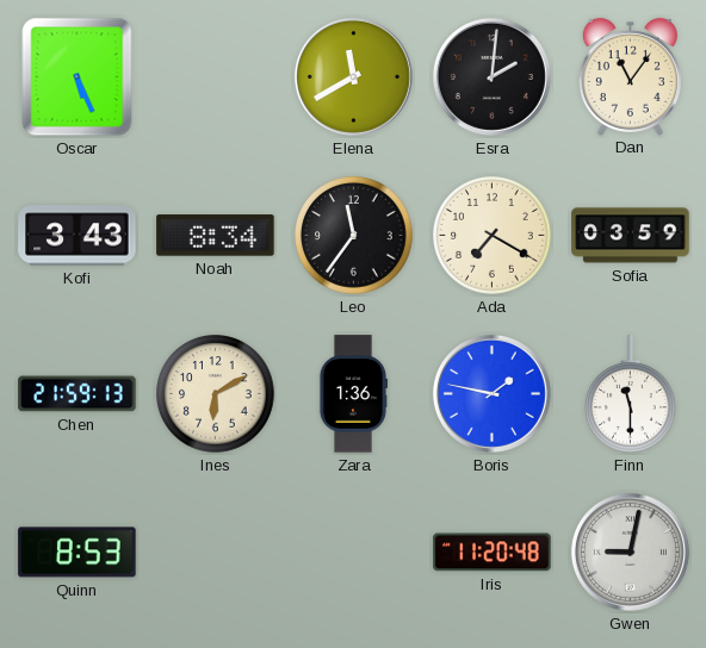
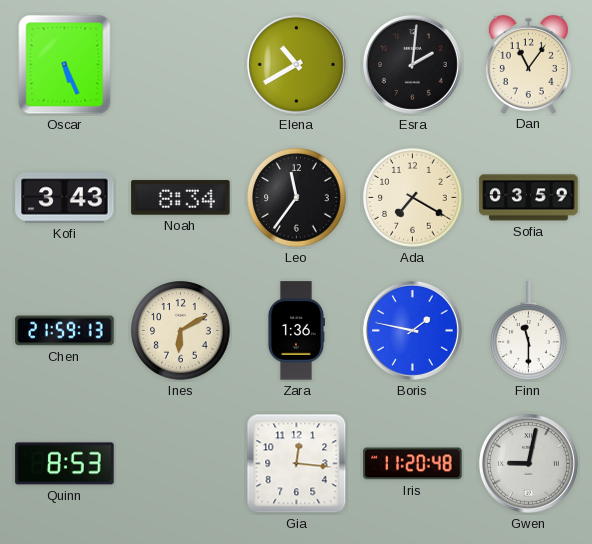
Elena: 11:40 -> 10:40 (296, 64)
Gia: none -> 12:16 (297, 464)
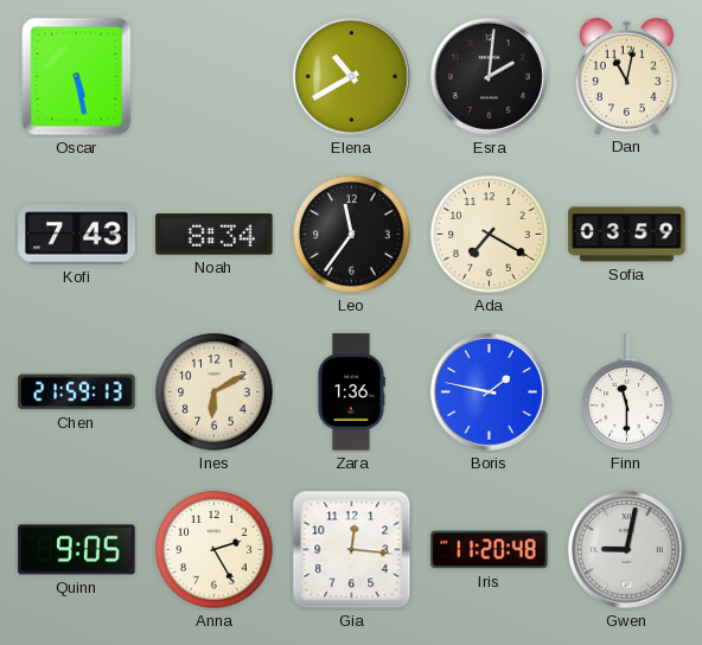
Oscar: 5:26 -> 5:28 (77, 77)
Dan: 11:06 -> 11:02 (626, 76)
Kofi: 3:43 -> 7:43 (77, 235)
Quinn: 8:53 -> 9:05 (77, 550)
Anna: none -> 2:25 (215, 550)
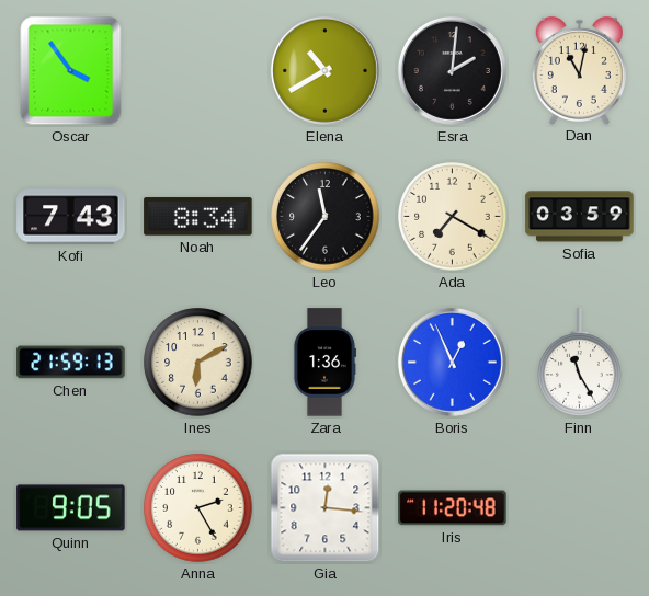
Oscar: 5:28 -> 3:54 (71, 71)
Boris: 1:47 -> 12:56 (452, 362)
Finn: 11:30 -> 11:25 (580, 363)
Gwen: 9:02 -> none (626, 549)
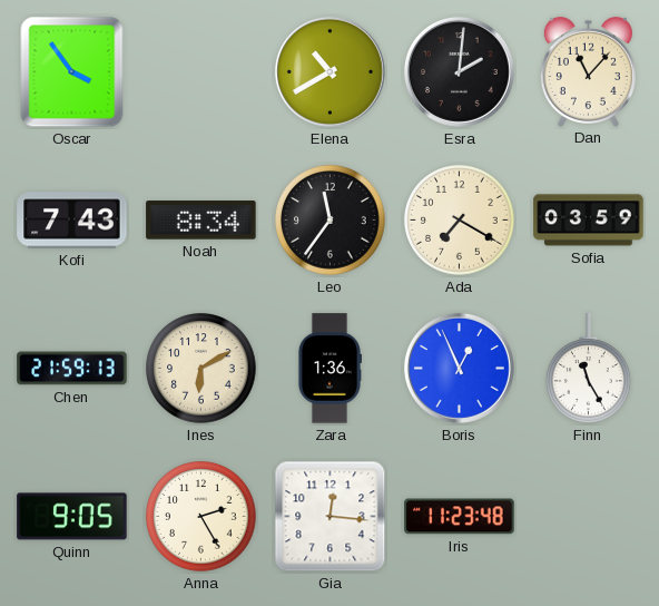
Dan: 11:02 -> 11:07 (588, 71)
Iris: 11:20 -> 11:23 (460, 517)
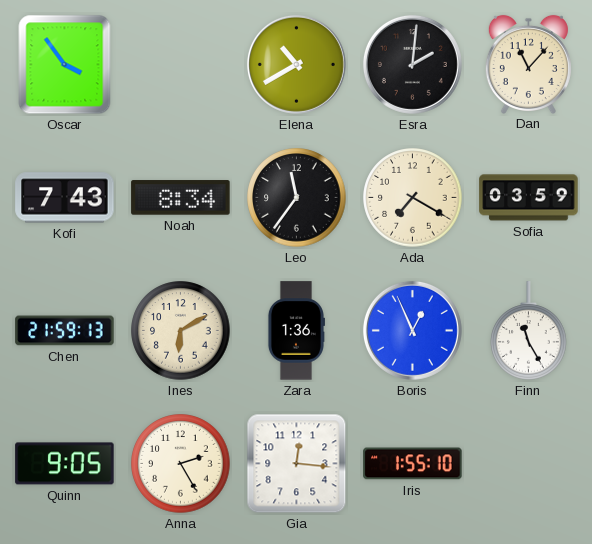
Iris: 11:23 -> 1:55 (413, 464)
